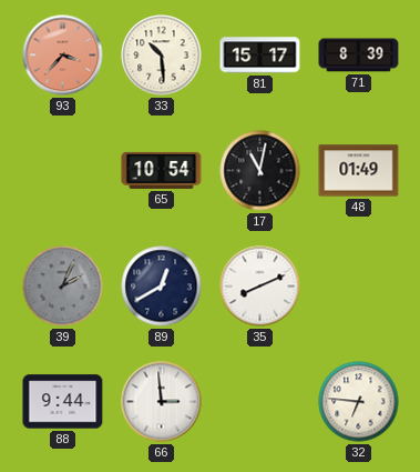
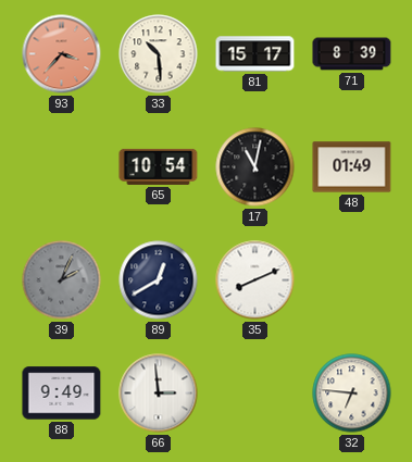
88: 9:44 -> 9:49 (62, 394)
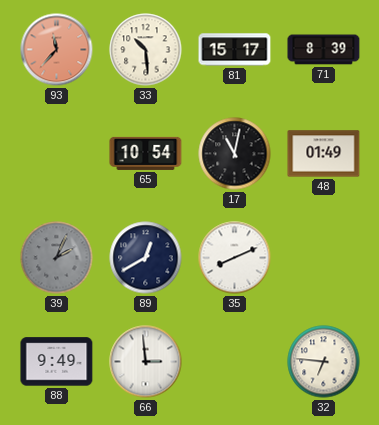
93: 3:37 -> 11:37 (57, 50)
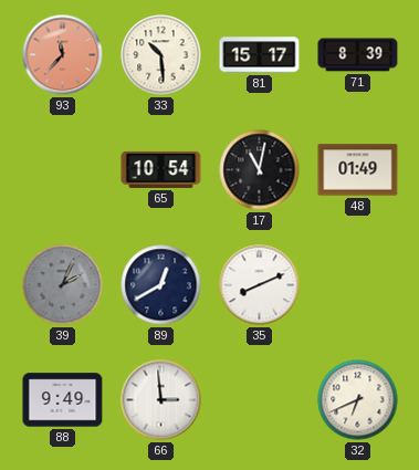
32: 6:46 -> 6:41 (358, 400)
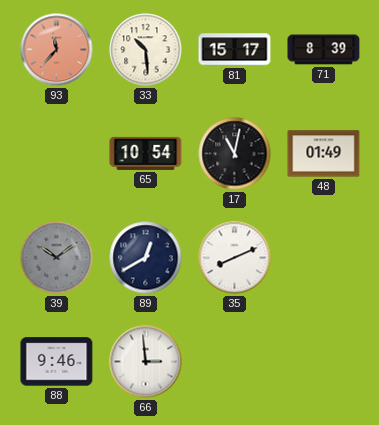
39: 2:04 -> 10:09 (57, 258)
88: 9:49 -> 9:46 (57, 362)
32: 6:41 -> none (358, 400)
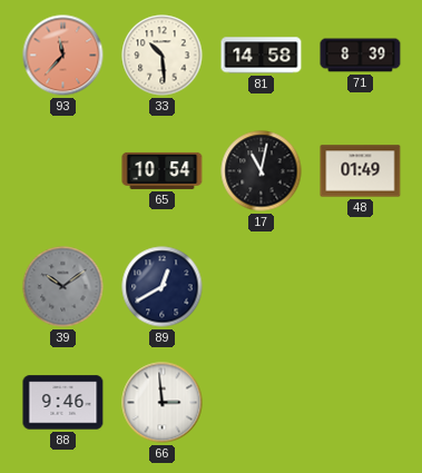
81: 15:17 -> 14:58 (262, 56)
35: 8:11 -> none (235, 258)
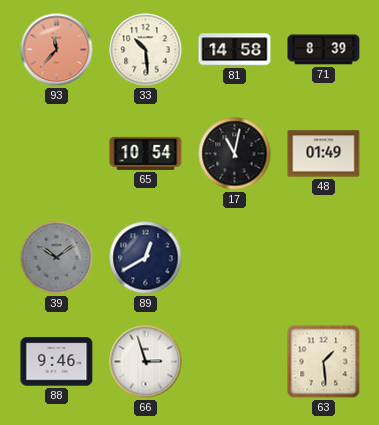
66: 2:59 -> 2:57 (146, 362)
63: none -> 1:29 (324, 362)
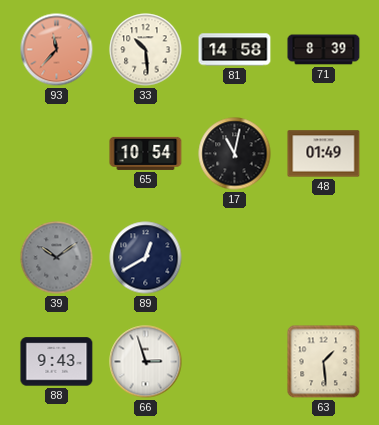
88: 9:46 -> 9:43 (57, 362)
